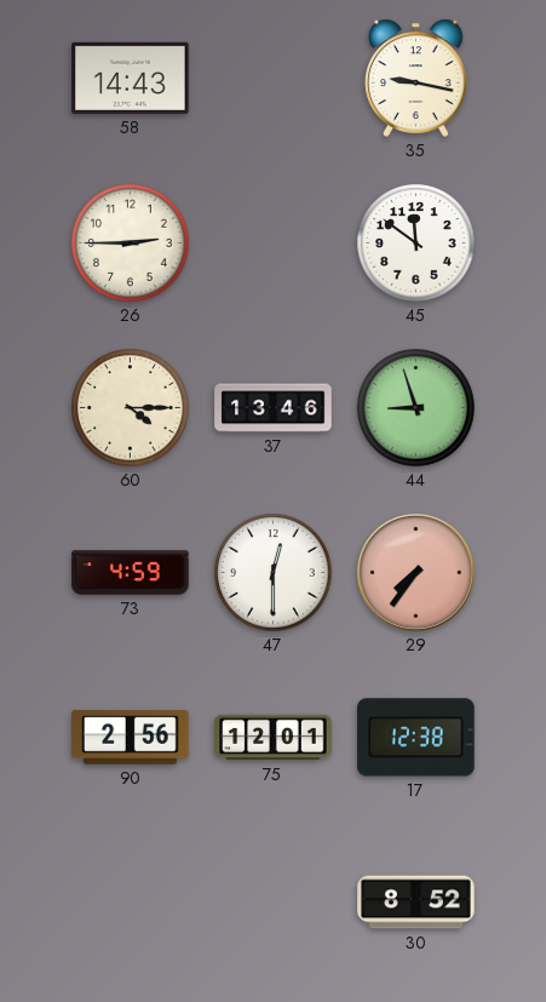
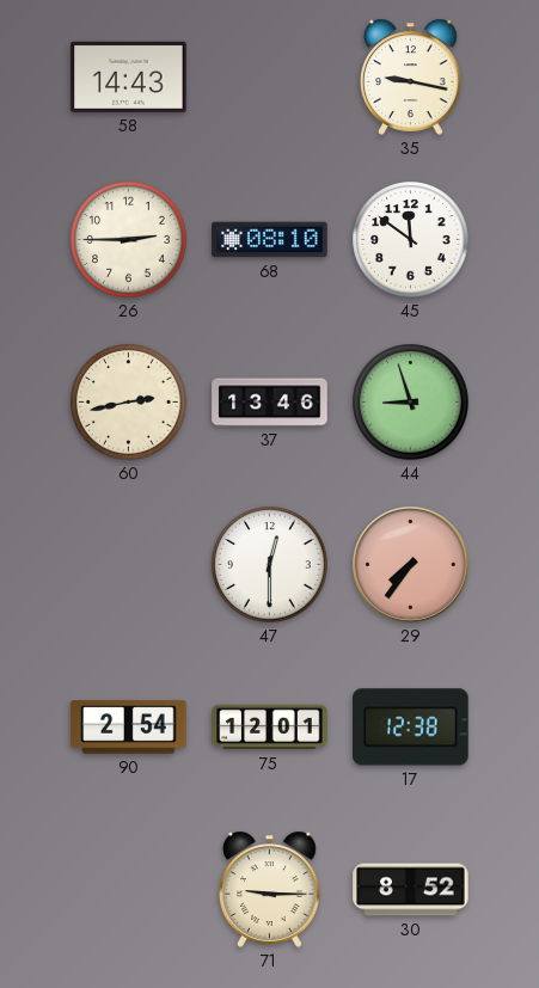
68: none -> 08:10 (270, 240)
60: 4:15 -> 2:43 (129, 403)
73: 4:59 -> none (131, 573)
90: 2:56 -> 2:54 (129, 728)
71: none -> 9:15 (270, 889)
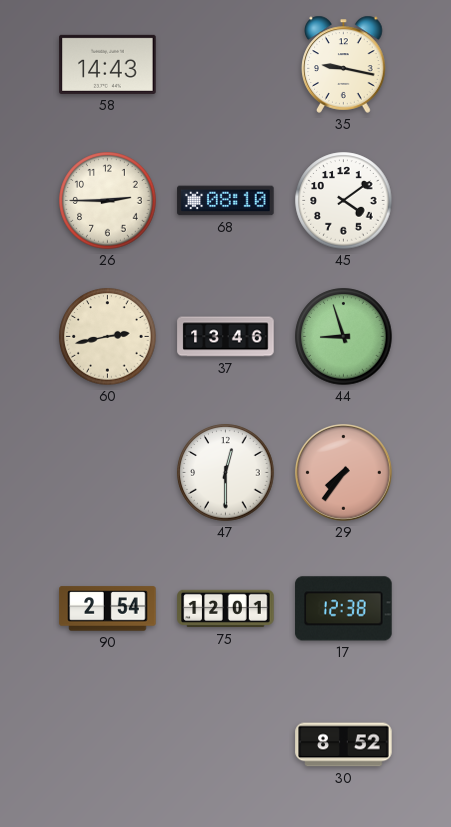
45: 11:51 -> 4:09 (344, 201)
71: 9:15 -> none (270, 889)
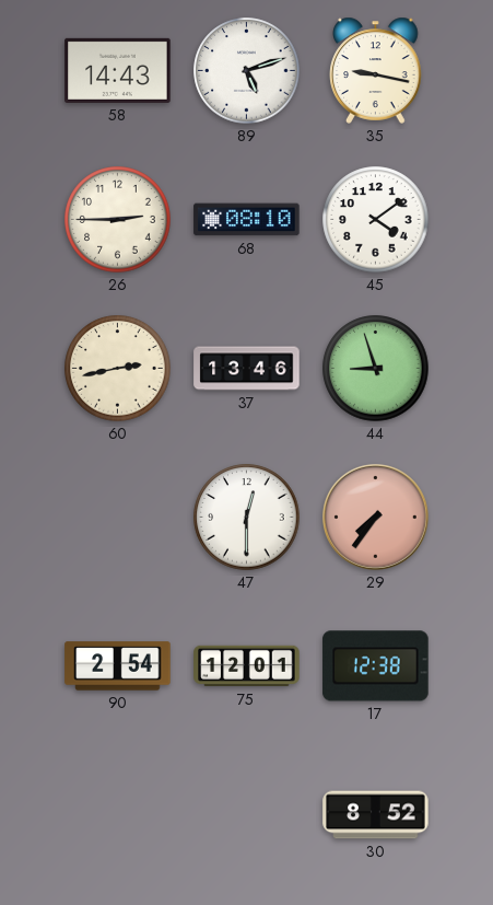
89: none -> 5:12 (247, 71)
